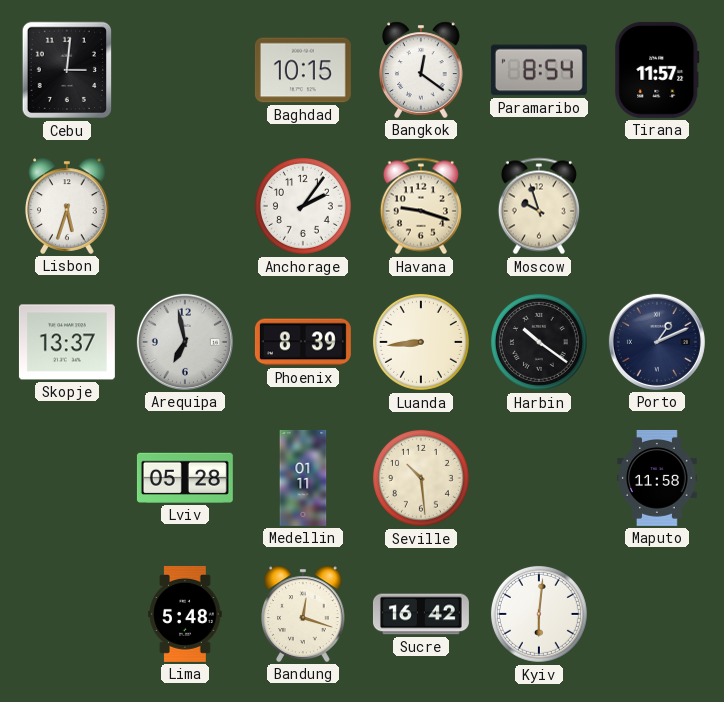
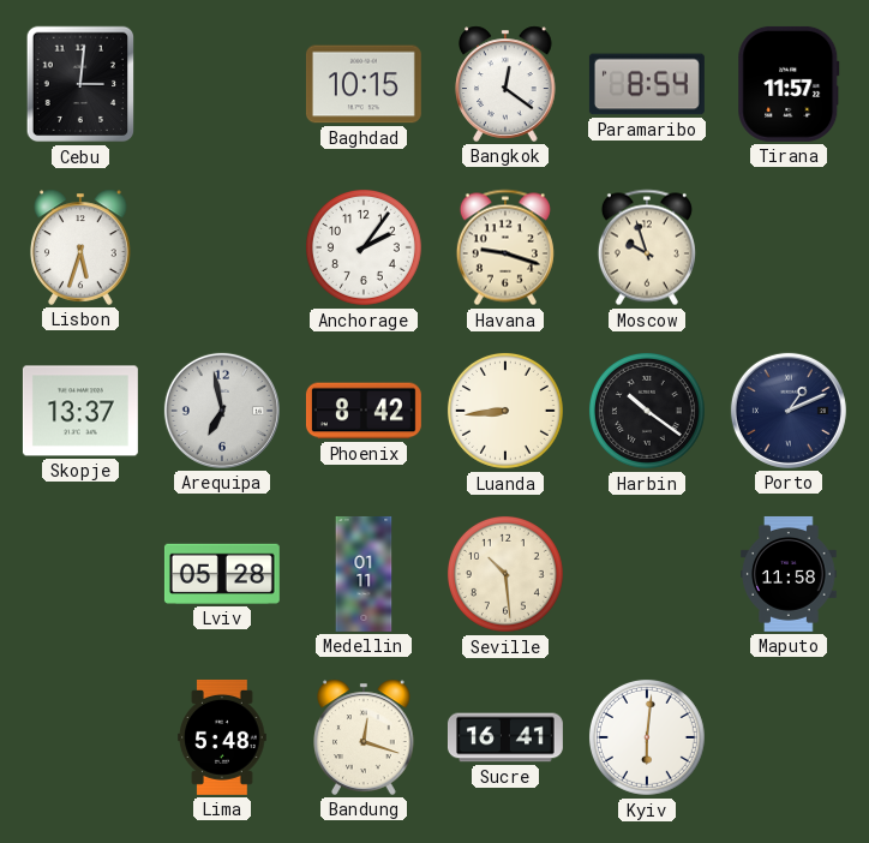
Phoenix: 8:39 -> 8:42 (364, 411)
Sucre: 16:42 -> 16:41 (505, 737)
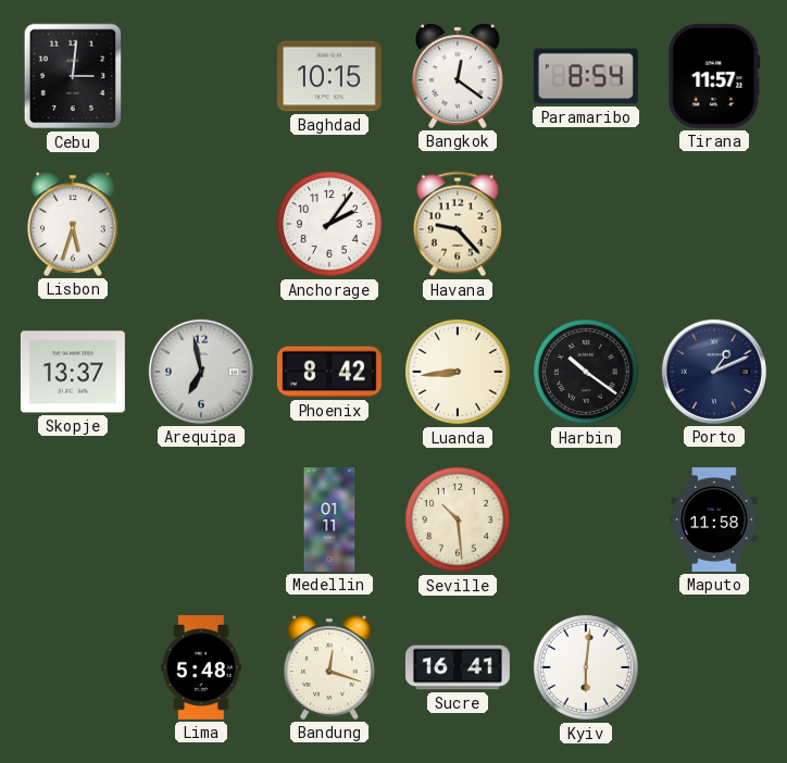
Havana: 9:18 -> 9:23 (458, 224)
Moscow: 9:57 -> none (647, 247)
Lviv: 05:28 -> none (222, 574)
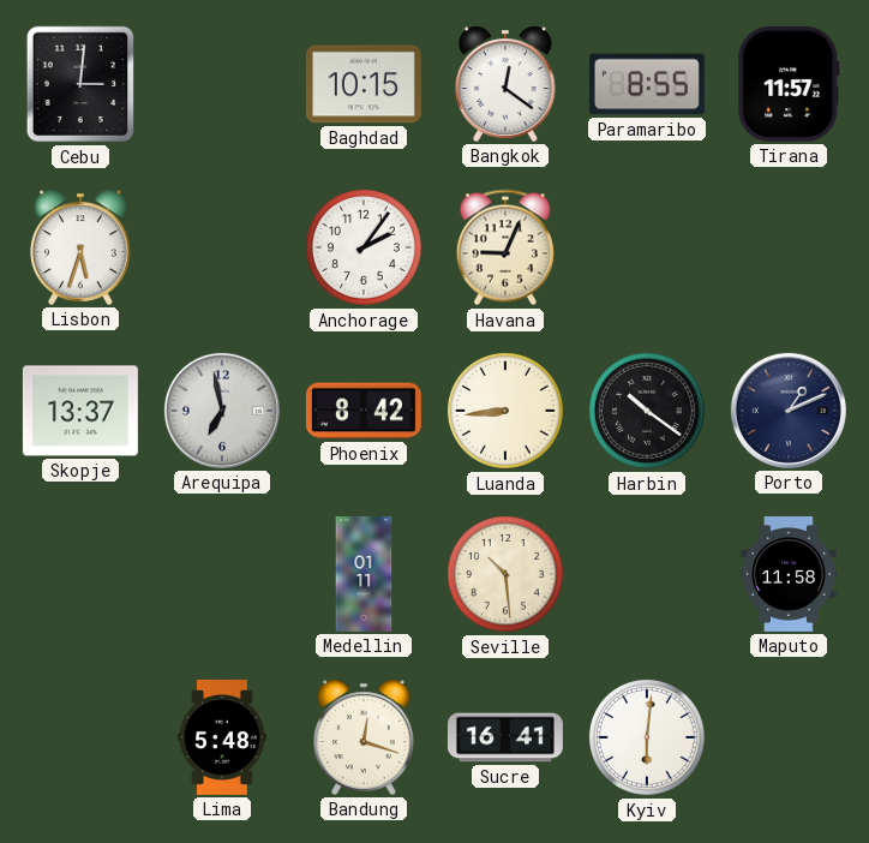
Paramaribo: 8:54 -> 8:55 (647, 84)
Havana: 9:23 -> 9:04 (505, 247)
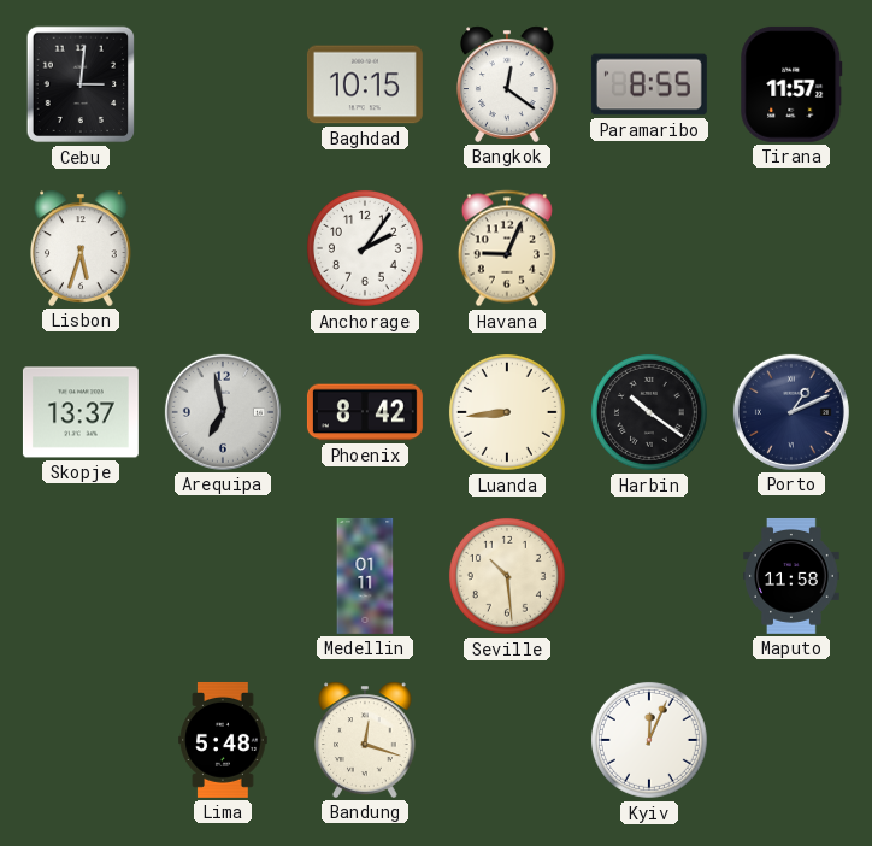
Sucre: 16:41 -> none (505, 737)
Kyiv: 6:01 -> 12:04 (649, 740)
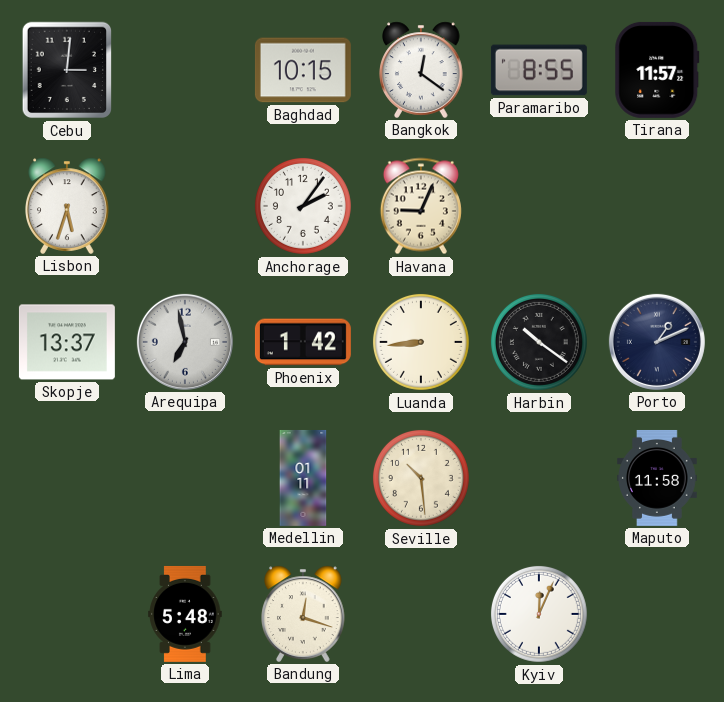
Phoenix: 8:42 -> 1:42 (303, 342)
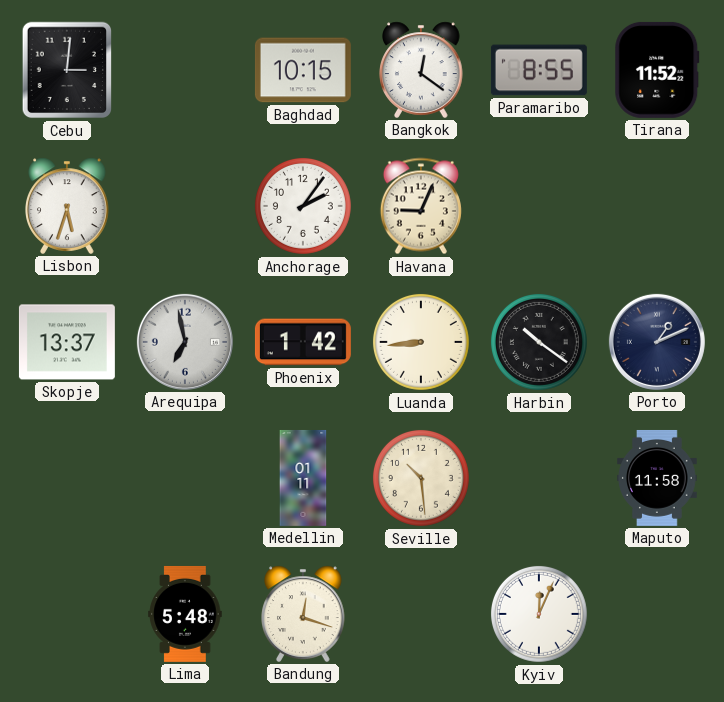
Tirana: 11:57 -> 11:52 (657, 70)
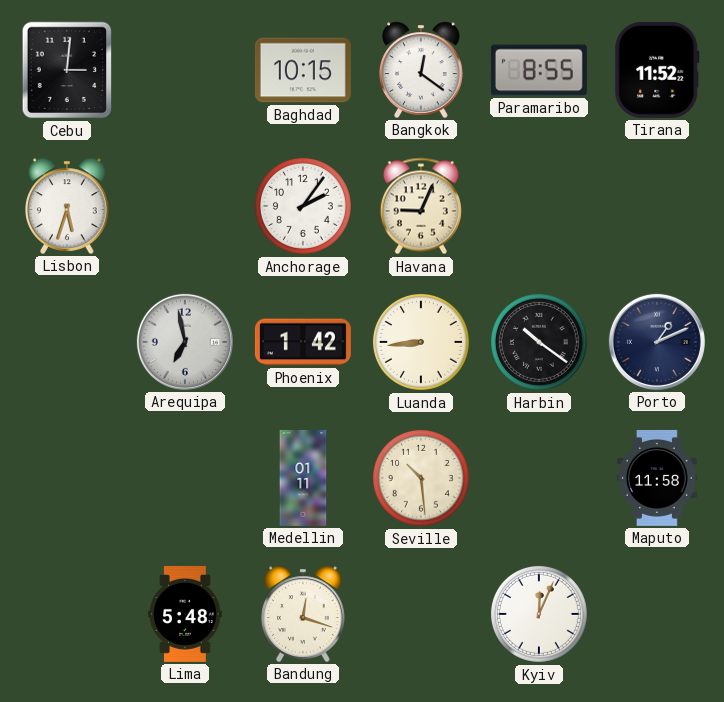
Skopje: 13:37 -> none (67, 342)
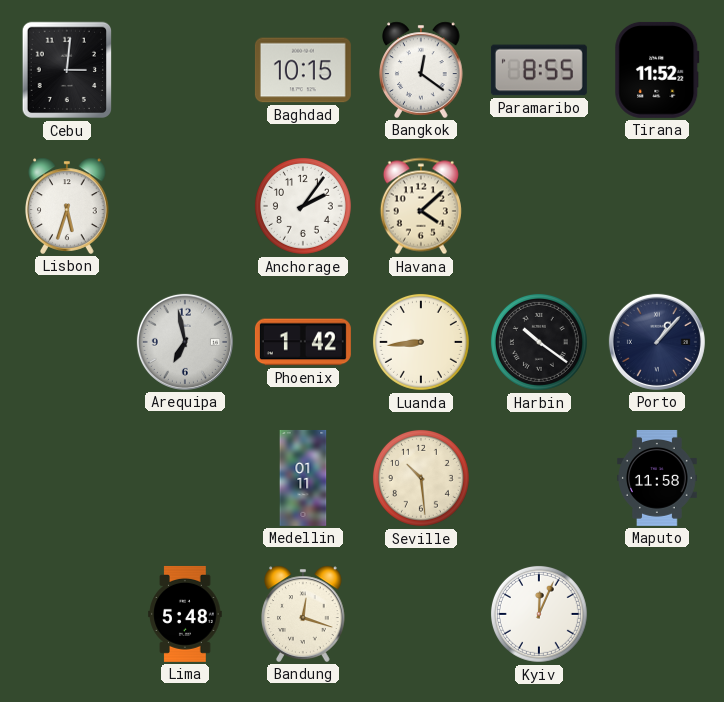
Havana: 9:04 -> 4:08 (421, 206)
Porto: 1:11 -> 1:07 (657, 342)
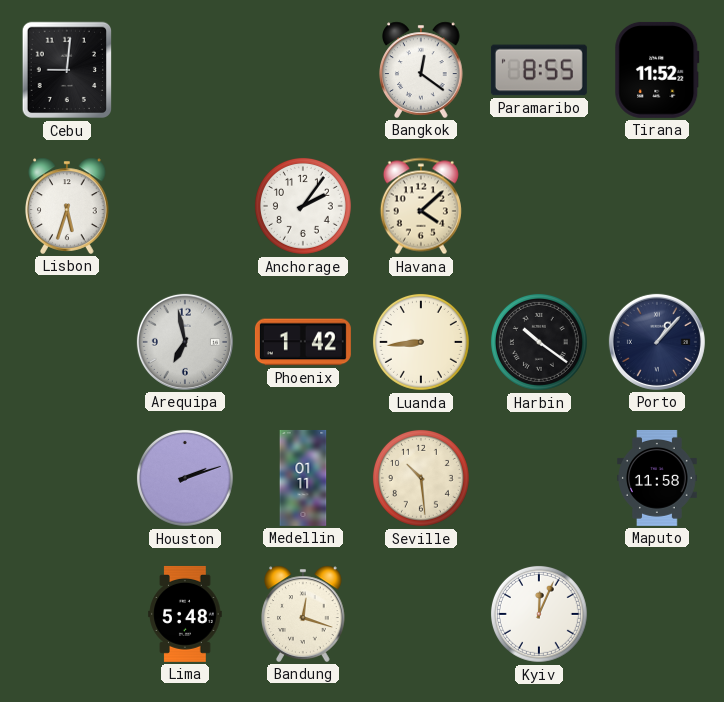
Cebu: 3:01 -> 9:01 (66, 70)
Baghdad: 10:15 -> none (303, 70)
Houston: none -> 2:12 (185, 478)
